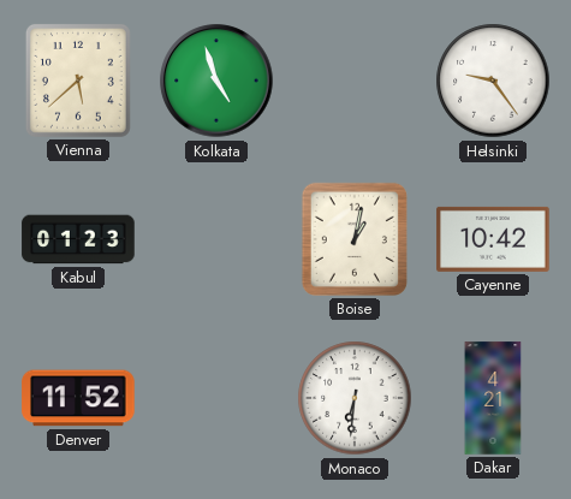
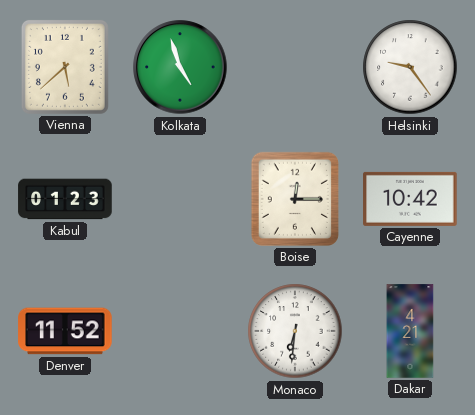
Boise: 1:02 -> 12:15 (295, 199)
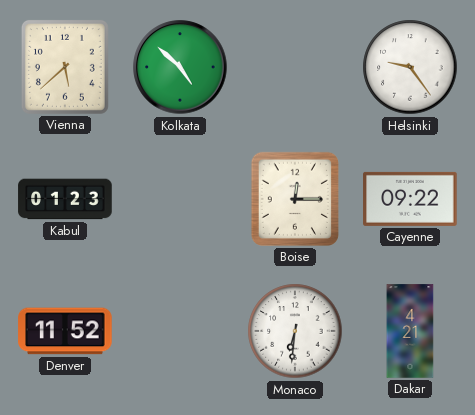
Kolkata: 4:57 -> 4:52 (180, 67)
Cayenne: 10:42 -> 09:22 (410, 199)
